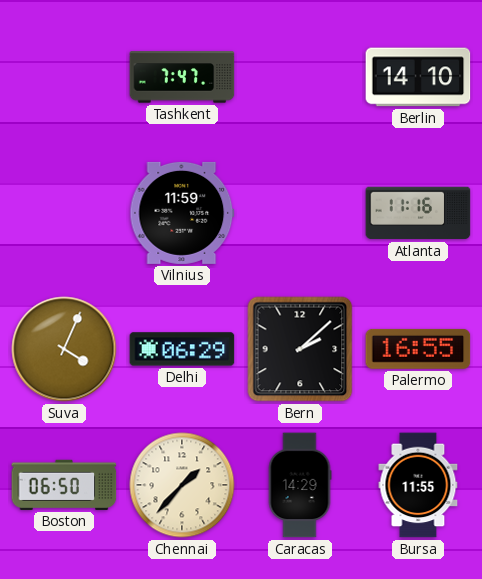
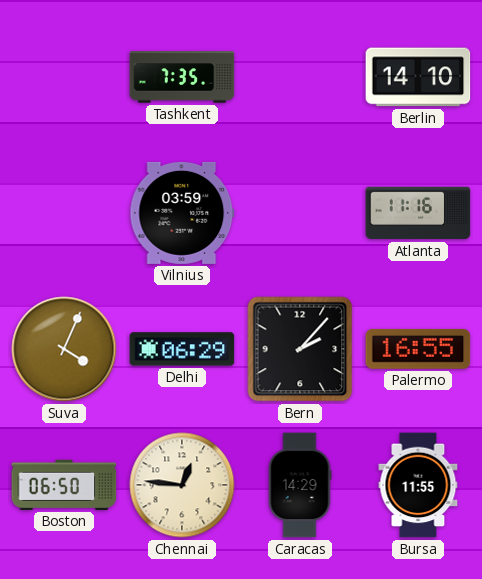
Tashkent: 7:47 -> 7:35 (182, 77)
Vilnius: 11:59 -> 03:59 (182, 213)
Bern: 2:08 -> 2:07 (300, 349)
Chennai: 1:37 -> 12:46 (182, 485)
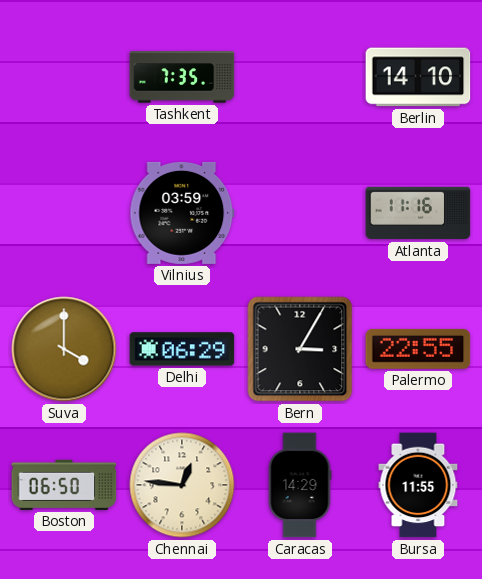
Suva: 4:04 -> 4:00 (64, 349)
Bern: 2:07 -> 3:05 (300, 349)
Palermo: 16:55 -> 22:55 (418, 349)
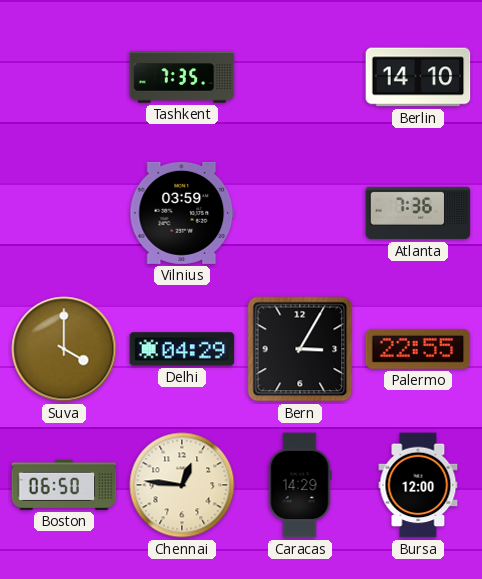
Atlanta: 11:16 -> 7:36 (418, 213)
Delhi: 06:29 -> 04:29 (182, 349)
Bursa: 11:55 -> 12:00 (418, 485)
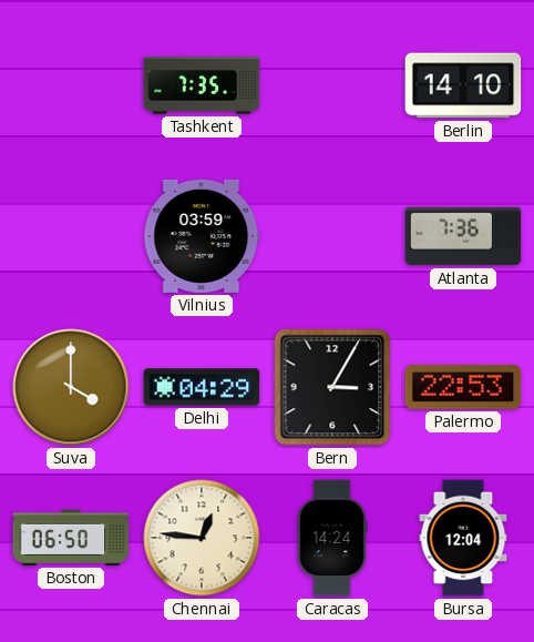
Palermo: 22:55 -> 22:53 (463, 387)
Caracas: 14:29 -> 14:24 (332, 538)
Bursa: 12:00 -> 12:04 (463, 538)
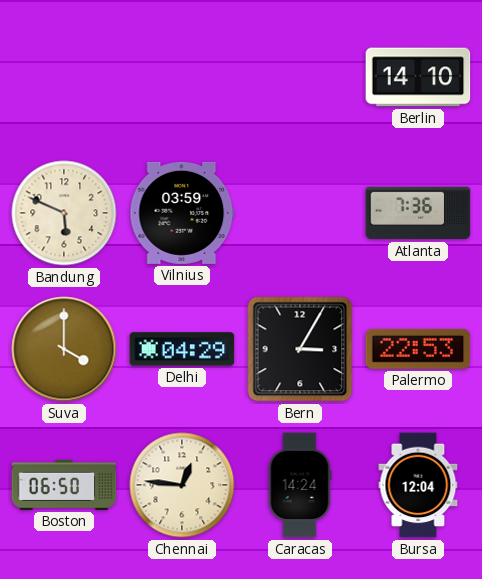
Tashkent: 7:35 -> none (202, 85)
Bandung: none -> 5:49 (64, 213)
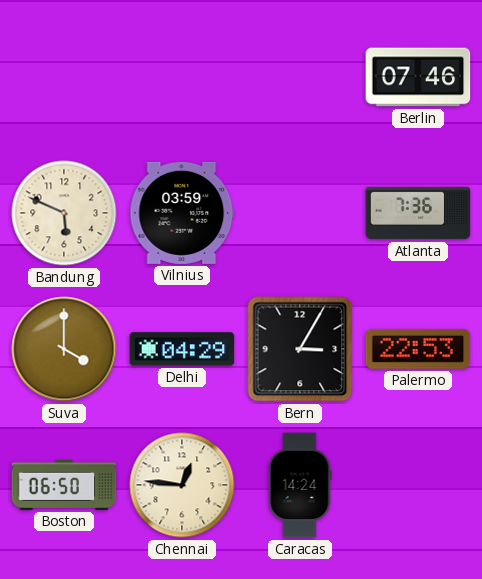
Berlin: 14:10 -> 07:46 (418, 77)
Bursa: 12:04 -> none (418, 485)
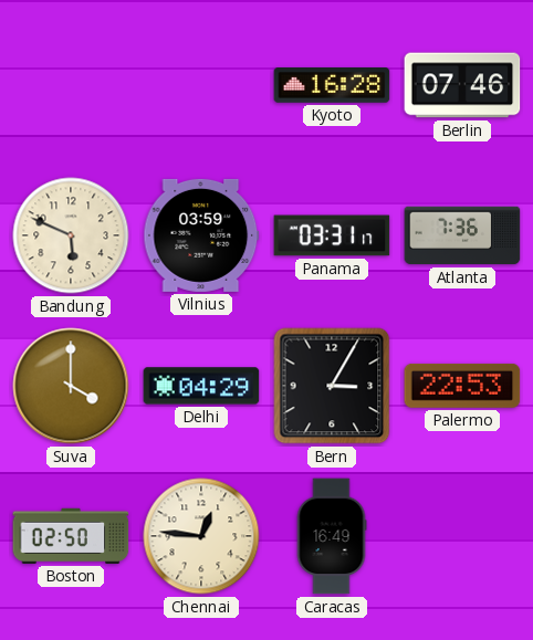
Kyoto: none -> 16:28 (332, 86)
Panama: none -> 03:31 (332, 235)
Boston: 06:50 -> 02:50 (71, 536)
Caracas: 14:24 -> 16:49 (332, 536)
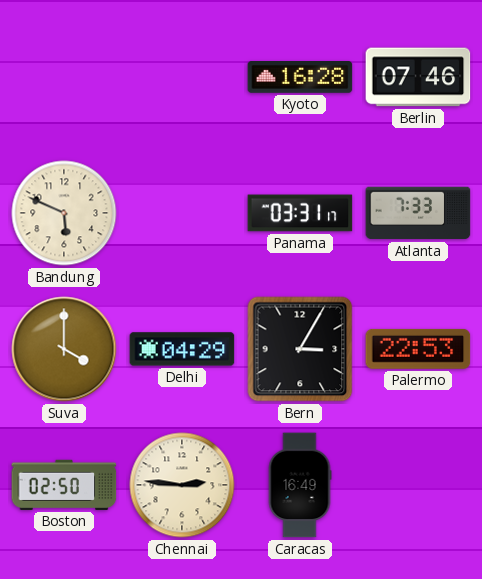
Vilnius: 03:59 -> none (201, 235)
Atlanta: 7:36 -> 7:33 (418, 213)
Chennai: 12:46 -> 2:46 (182, 485)
